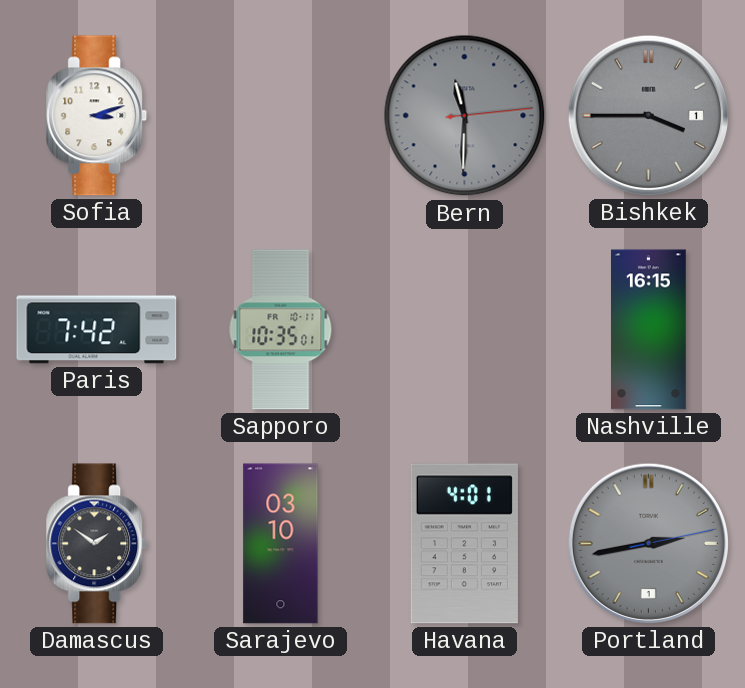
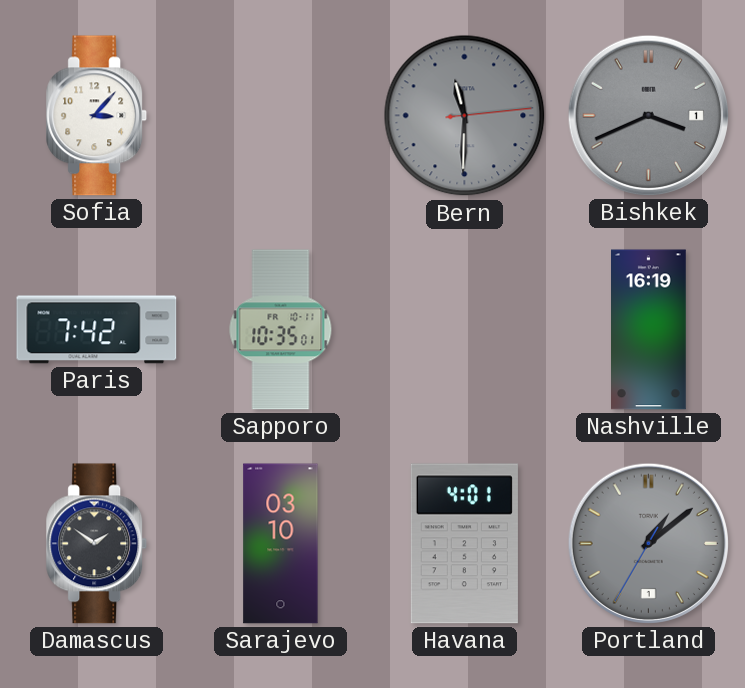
Sofia: 3:12 -> 3:07 (97, 116)
Bishkek: 3:45 -> 3:41 (648, 115)
Nashville: 16:15 -> 16:19 (649, 330)
Portland: 2:43 -> 1:08 (648, 543)
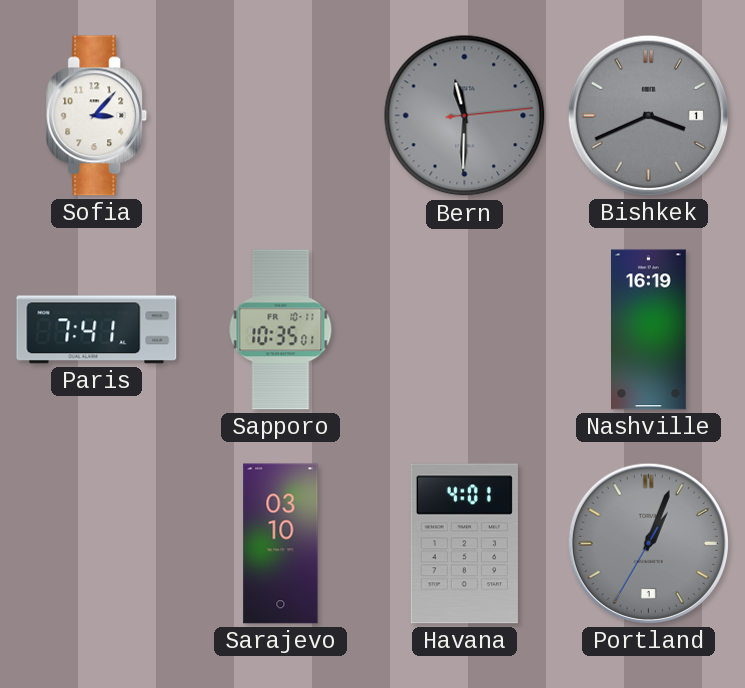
Paris: 7:42 -> 7:41 (97, 330)
Damascus: 1:51 -> none (97, 544)
Portland: 1:08 -> 1:03 (648, 543)
